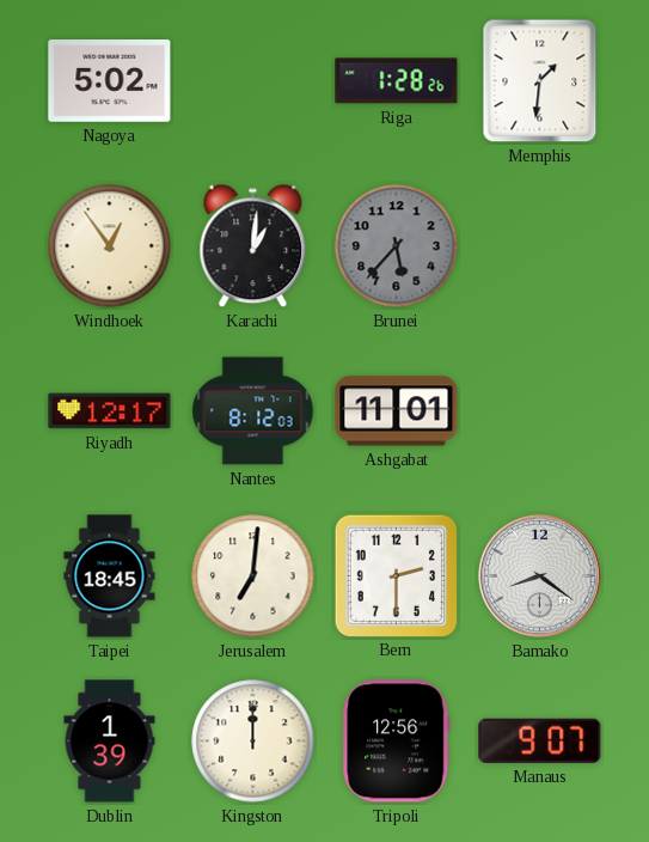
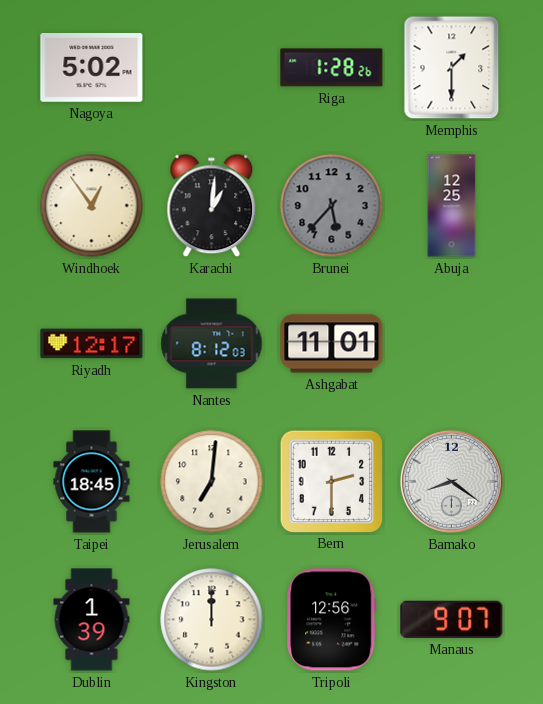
Memphis: 1:31 -> 1:30 (452, 68)
Abuja: none -> 12:25 (452, 206)
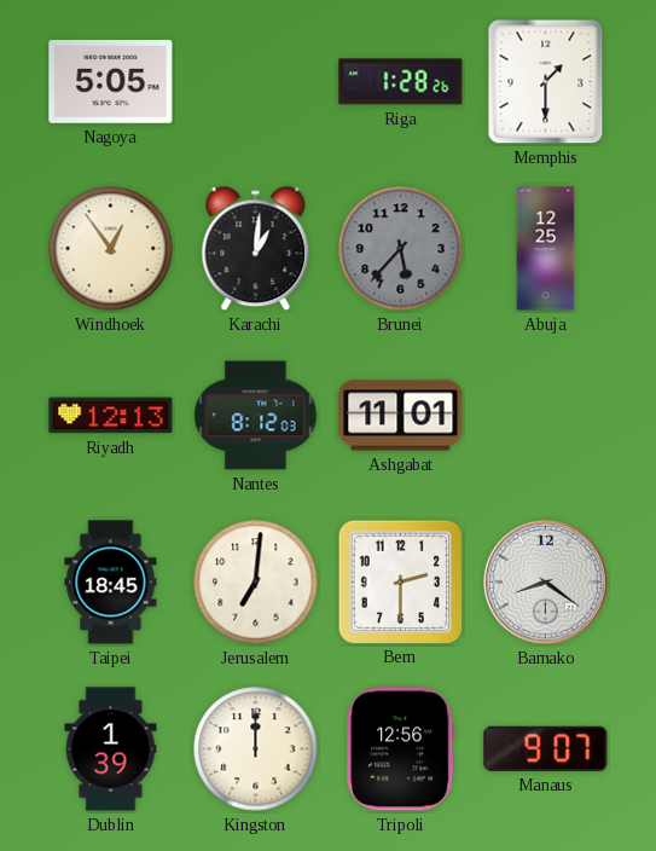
Nagoya: 5:02 -> 5:05 (111, 82)
Riyadh: 12:17 -> 12:13 (111, 416)
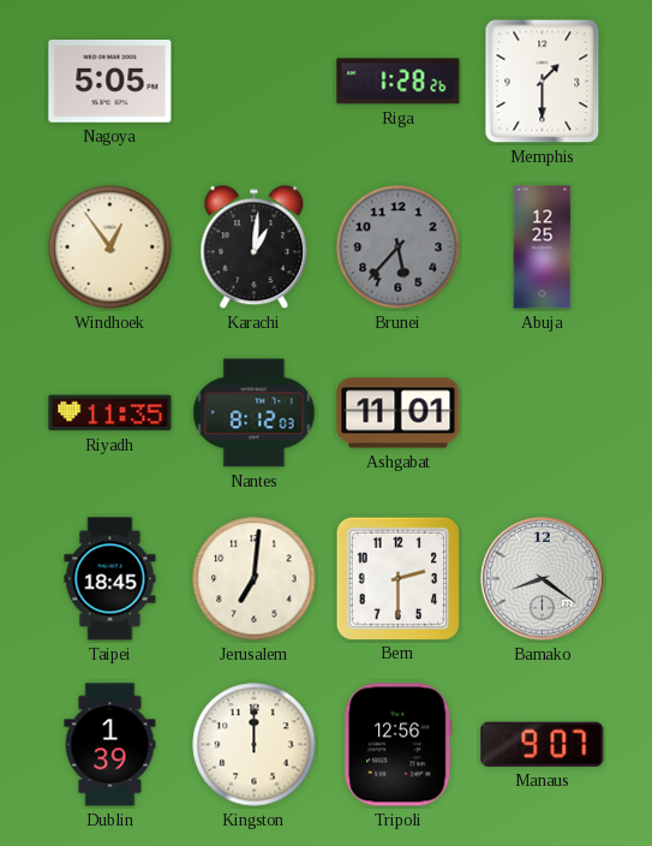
Riyadh: 12:13 -> 11:35 (110, 413)
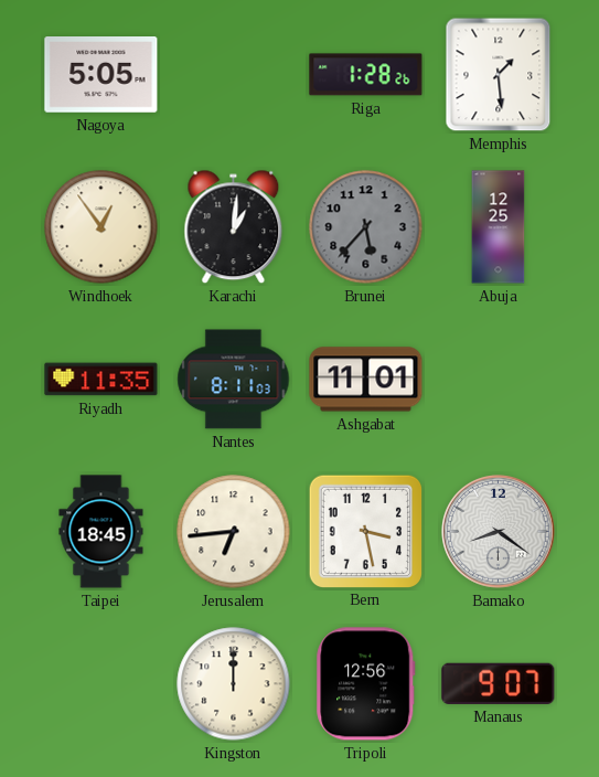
Memphis: 1:30 -> 1:29 (499, 75)
Nantes: 8:12 -> 8:11 (234, 380)
Jerusalem: 7:01 -> 6:44 (234, 532)
Bern: 2:30 -> 3:28 (365, 531)
Dublin: 1:39 -> none (110, 745)
